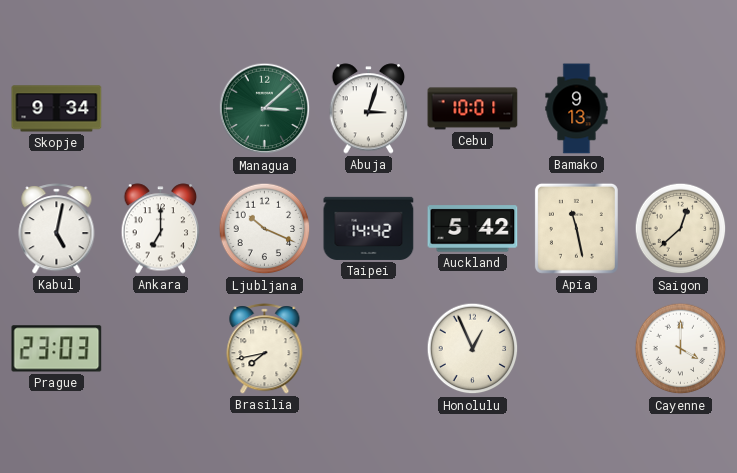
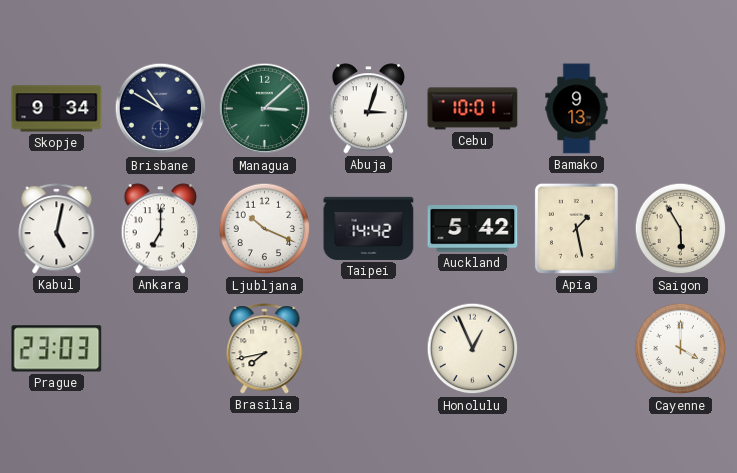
Brisbane: none -> 10:50 (161, 109)
Apia: 11:28 -> 1:28 (576, 228)
Saigon: 12:38 -> 5:55 (681, 229)
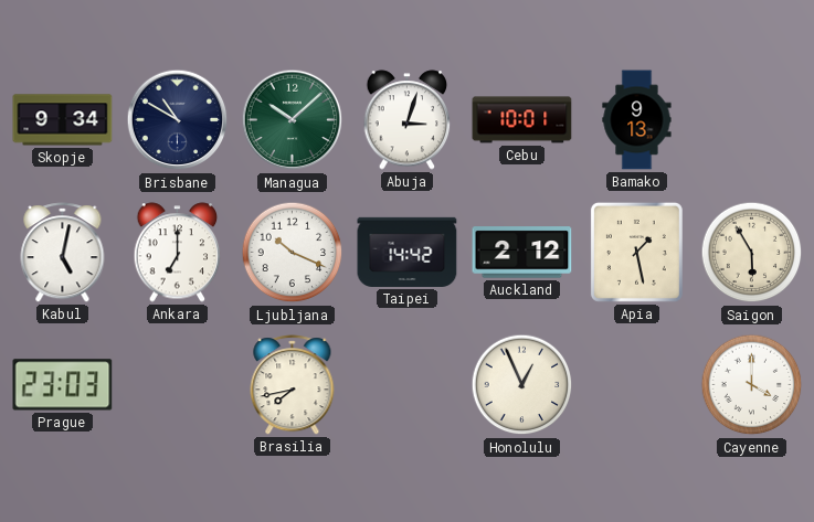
Managua: 3:08 -> 10:08 (293, 120)
Auckland: 5:42 -> 2:12 (522, 253)
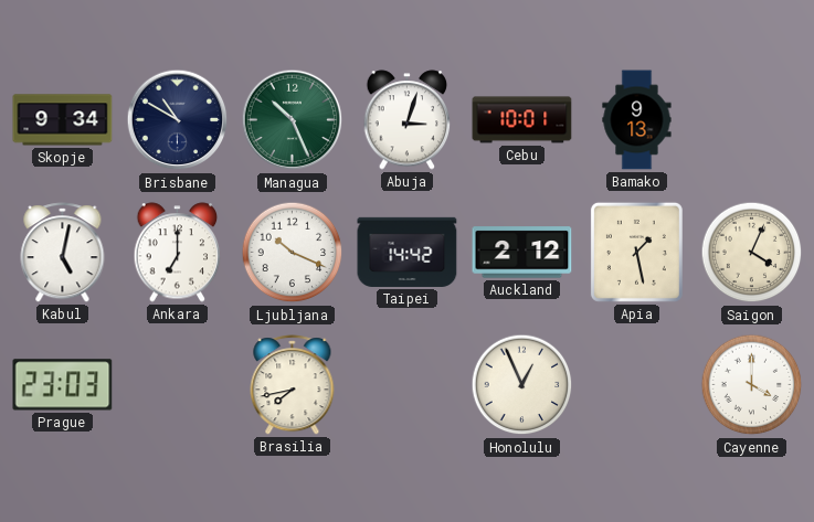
Managua: 10:08 -> 10:26 (293, 120)
Saigon: 5:55 -> 4:04 (752, 253)
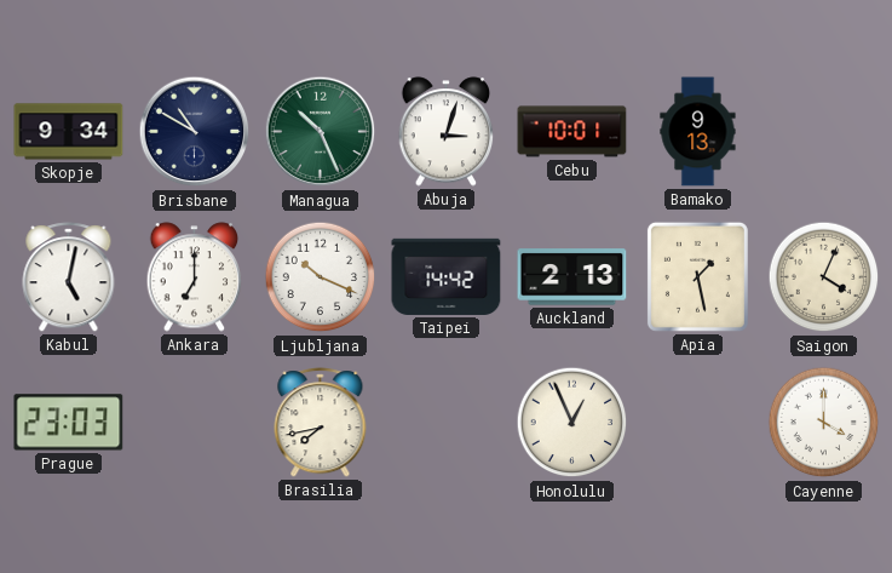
Auckland: 2:12 -> 2:13 (572, 277)
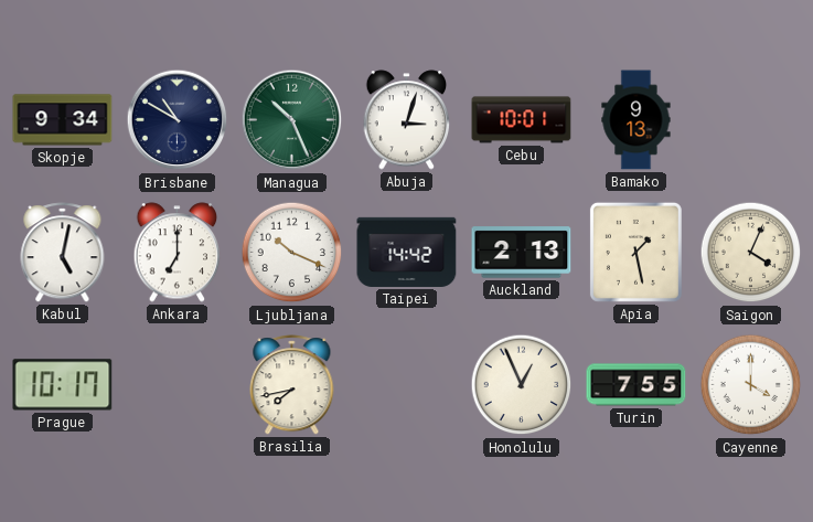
Prague: 23:03 -> 10:17 (63, 385)
Turin: none -> 7:55 (637, 385)
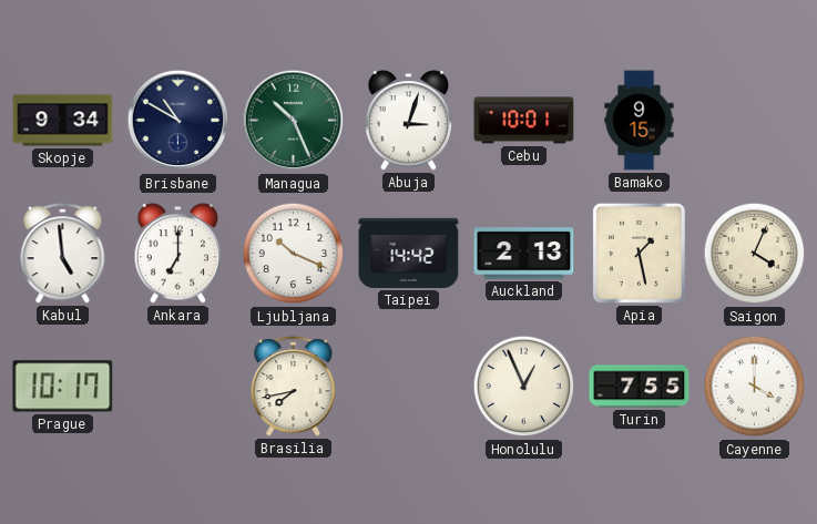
Bamako: 9:13 -> 9:15 (640, 121)
Kabul: 5:02 -> 4:59 (63, 254)
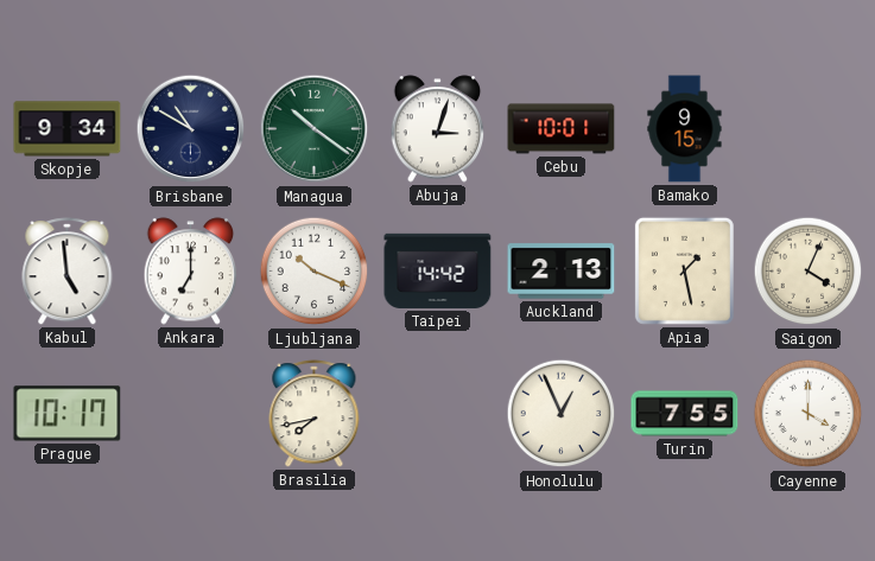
Managua: 10:26 -> 10:21 (315, 129)
